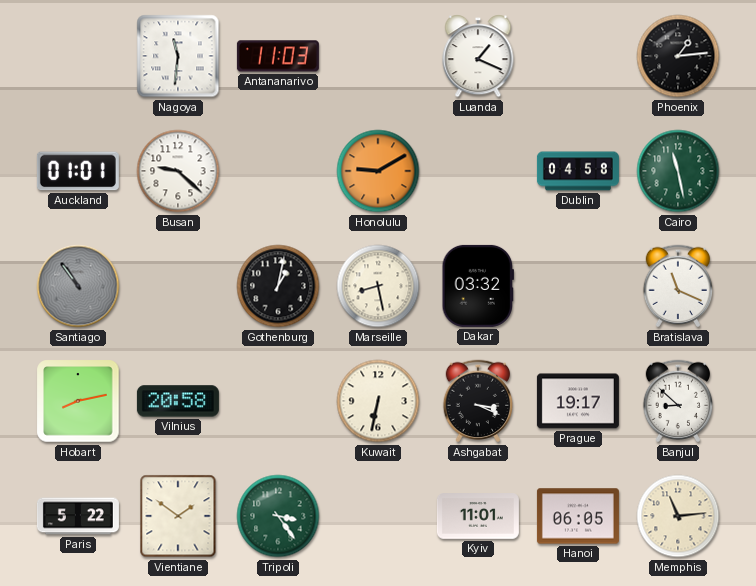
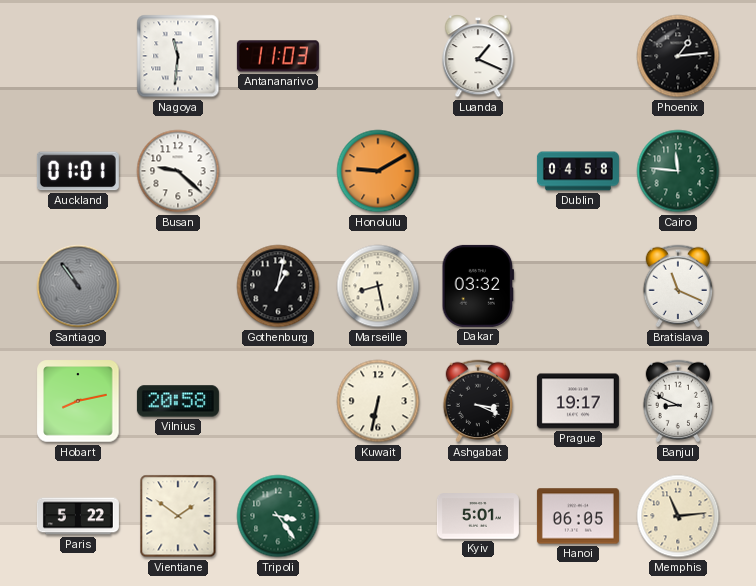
Cairo: 11:28 -> 11:46 (678, 171)
Banjul: 8:52 -> 8:49 (678, 401)
Kyiv: 11:01 -> 5:01 (478, 516)
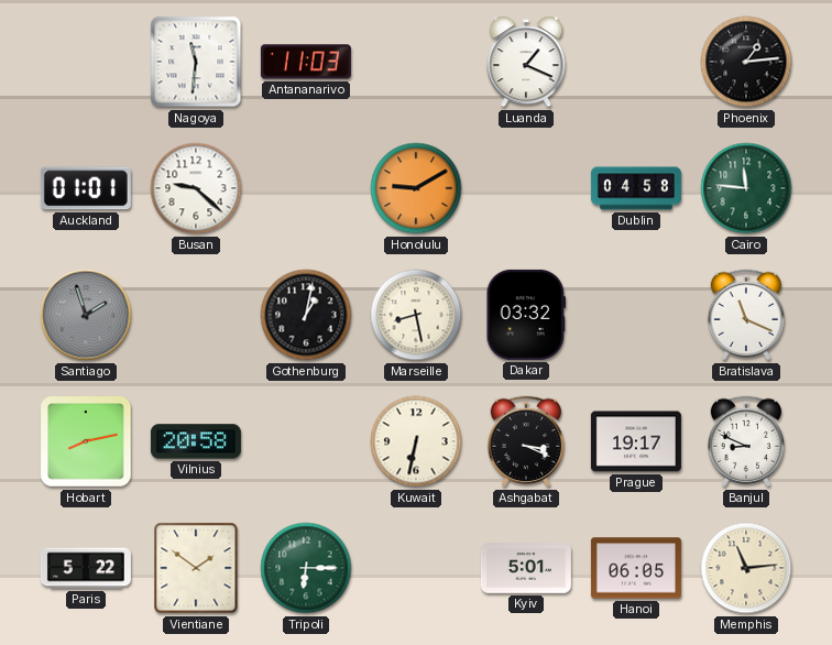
Santiago: 10:54 -> 1:57 (86, 315)
Tripoli: 3:24 -> 6:15 (306, 568)
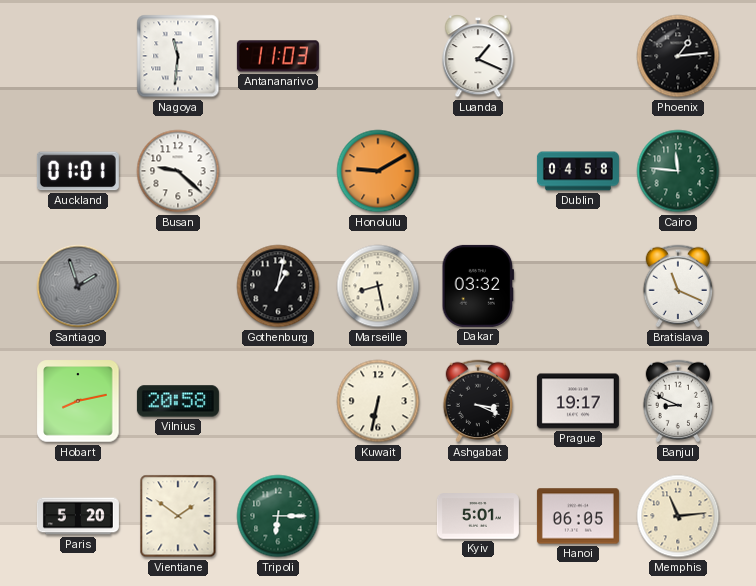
Paris: 5:22 -> 5:20 (78, 516)
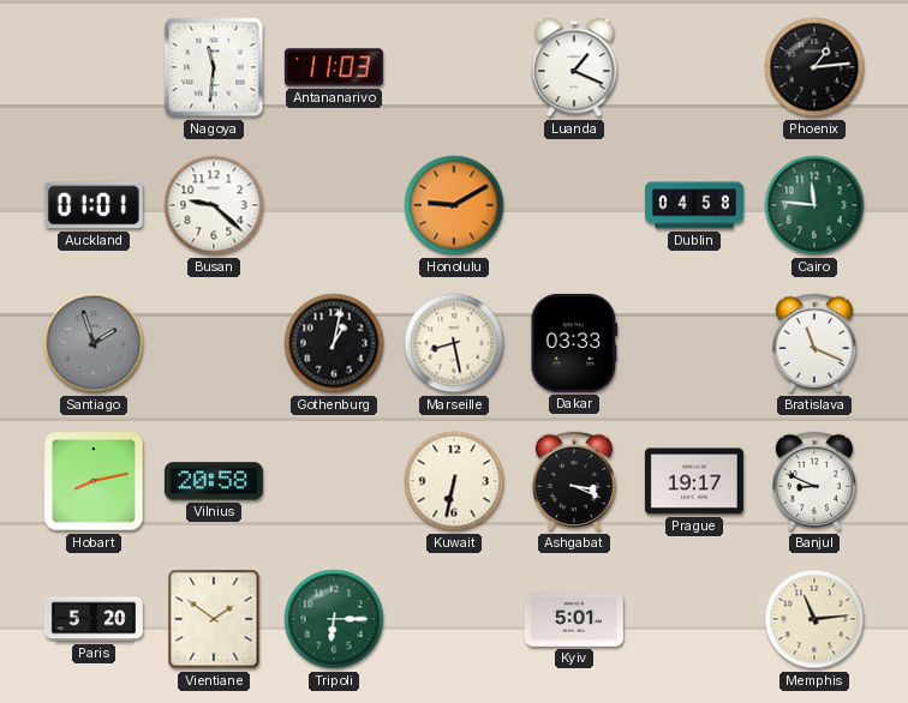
Dakar: 03:32 -> 03:33 (573, 343)
Hanoi: 06:05 -> none (578, 516)
